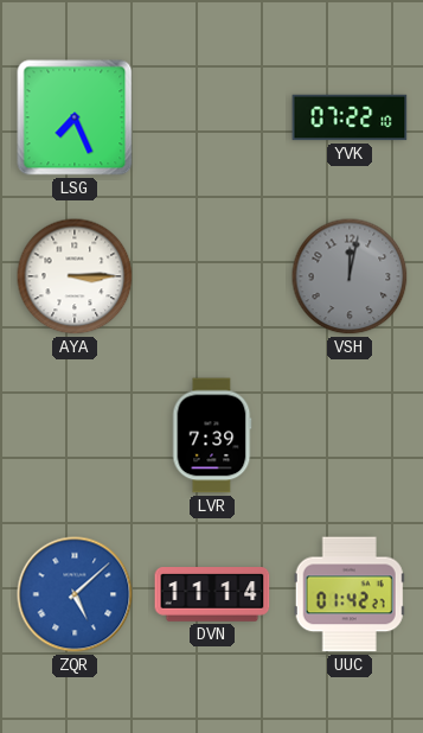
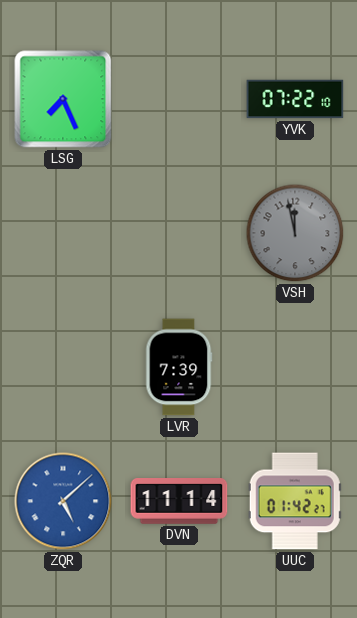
AYA: 3:15 -> none (75, 276)
VSH: 12:02 -> 11:58 (295, 233)
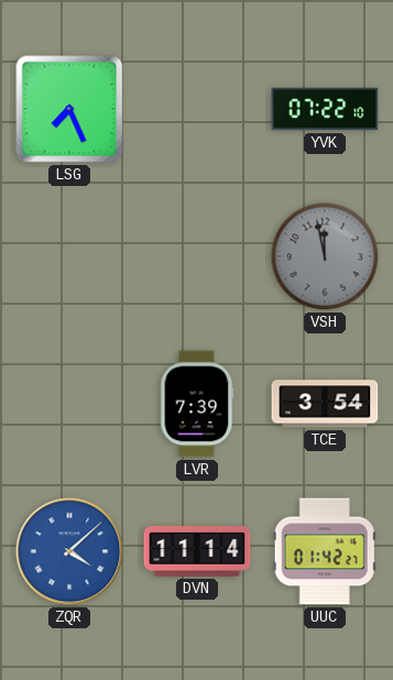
TCE: none -> 3:54 (325, 404)
ZQR: 5:08 -> 4:08 (69, 551)
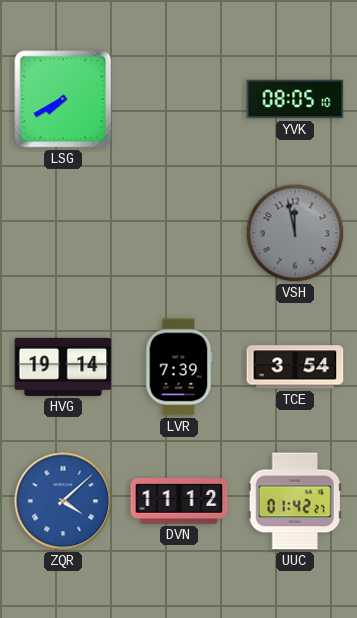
LSG: 7:26 -> 7:40 (63, 99)
YVK: 07:22 -> 08:05 (295, 99)
HVG: none -> 19:14 (63, 367)
DVN: 11:14 -> 11:12 (179, 501)
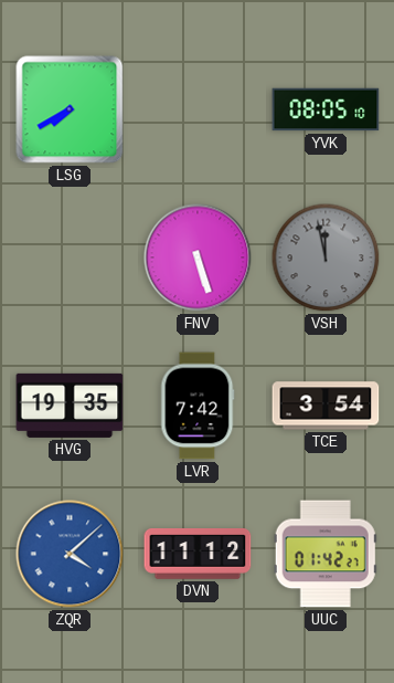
FNV: none -> 5:27 (198, 258)
HVG: 19:14 -> 19:35 (70, 406)
LVR: 7:39 -> 7:42 (198, 406)
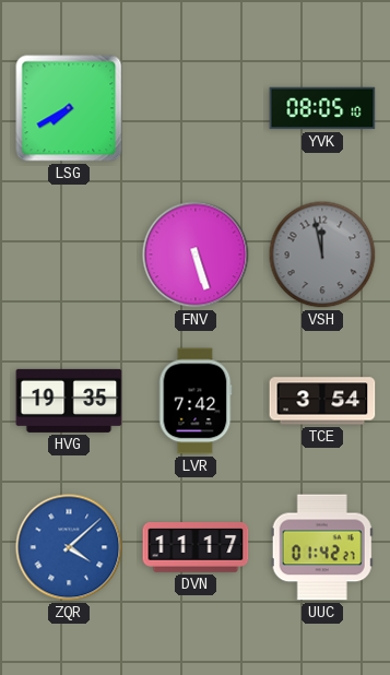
DVN: 11:12 -> 11:17 (196, 547)
